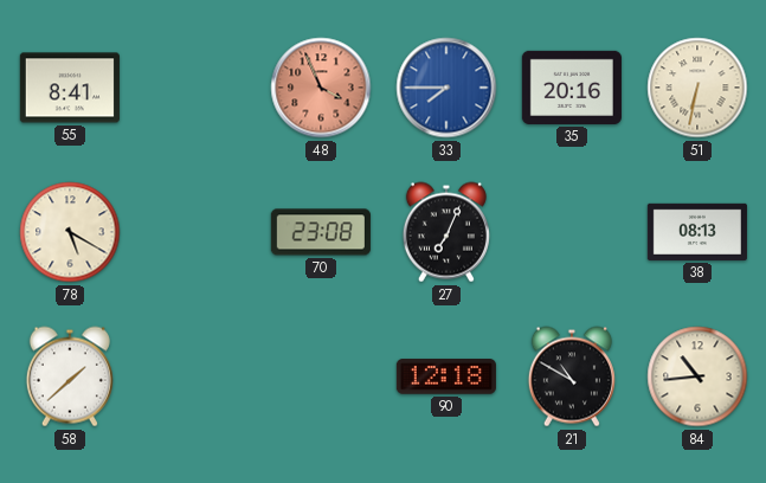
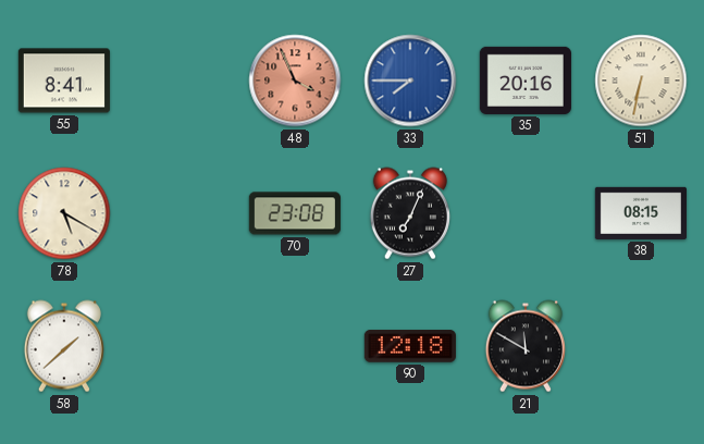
38: 08:13 -> 08:15 (641, 213)
21: 10:50 -> 11:50 (526, 346)
84: 10:44 -> none (697, 376)
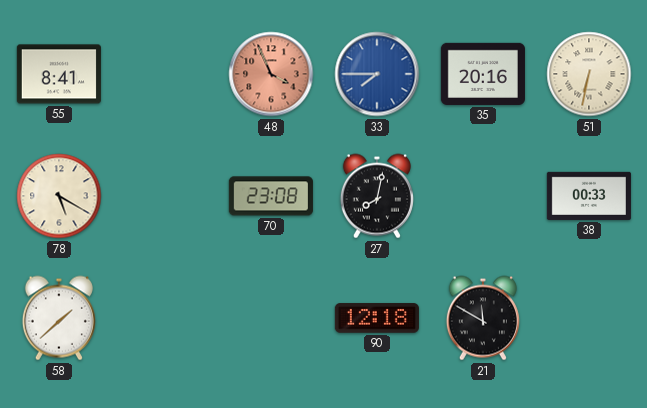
27: 7:04 -> 8:02 (377, 196)
38: 08:15 -> 00:33 (589, 196)
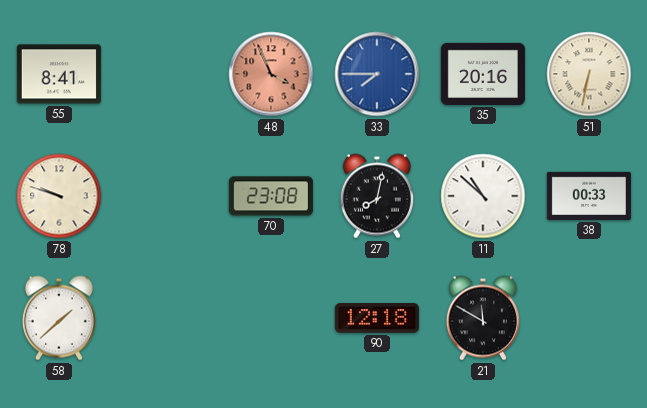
78: 5:20 -> 9:48 (59, 196)
11: none -> 10:52 (483, 196)
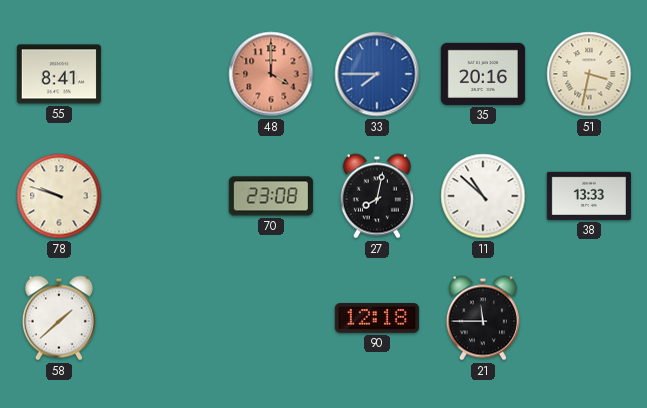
48: 3:56 -> 4:00 (271, 74)
51: 6:32 -> 3:32 (589, 74)
38: 00:33 -> 13:33 (589, 196)
21: 11:50 -> 11:45 (483, 318)
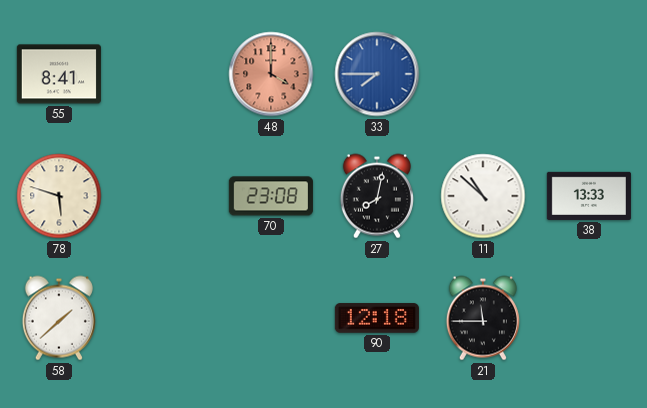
35: 20:16 -> none (483, 74)
51: 3:32 -> none (589, 74)
78: 9:48 -> 5:48 (59, 196)
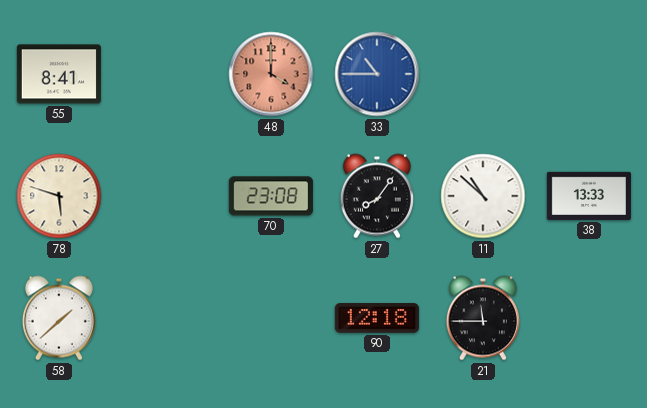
33: 7:45 -> 10:45 (377, 74)
27: 8:02 -> 8:06 (377, 196)
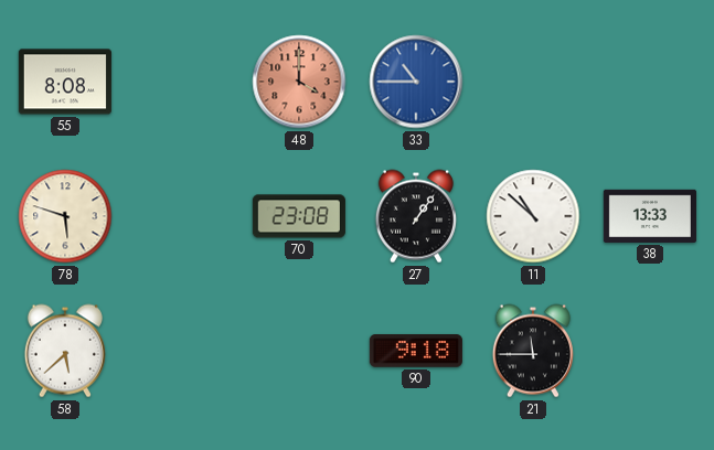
55: 8:41 -> 8:08 (65, 82)
27: 8:06 -> 1:06 (416, 216)
58: 1:38 -> 5:38 (65, 351)
90: 12:18 -> 9:18 (416, 351)
